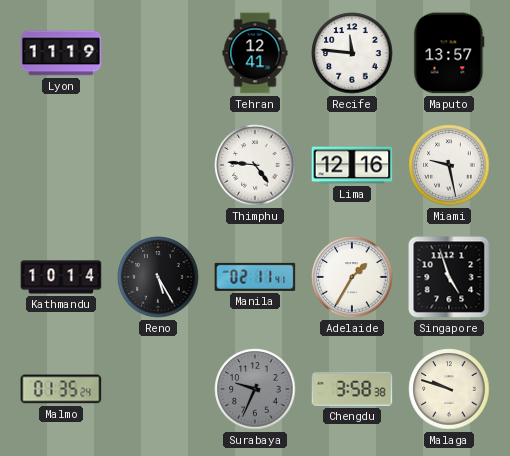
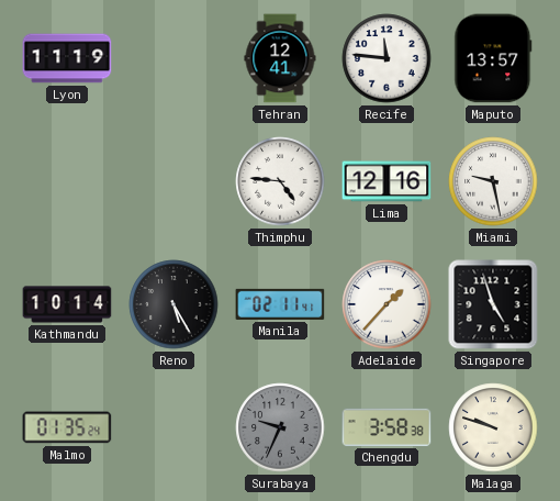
Adelaide: 1:35 -> 1:37 (387, 304)
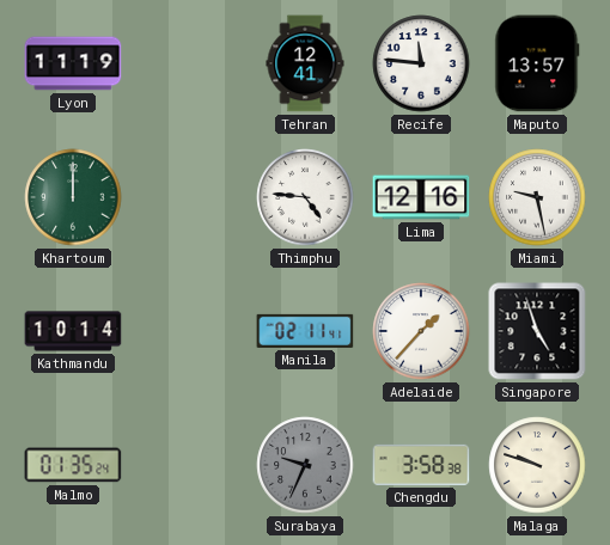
Khartoum: none -> 12:00 (73, 197)
Reno: 5:25 -> none (173, 304)
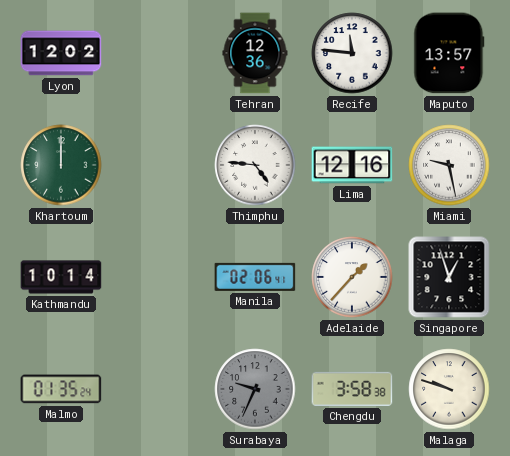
Lyon: 11:19 -> 12:02 (61, 53)
Tehran: 12:41 -> 12:36 (255, 53)
Manila: 02:11 -> 02:06 (255, 277)
Singapore: 4:57 -> 12:57 (449, 277)
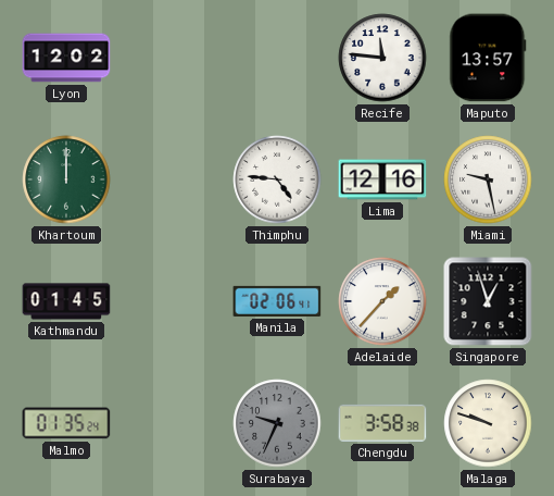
Tehran: 12:36 -> none (255, 53)
Kathmandu: 10:14 -> 01:45 (66, 301)
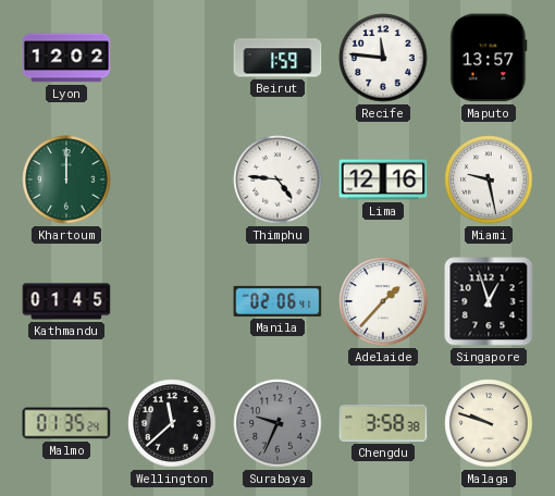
Beirut: none -> 1:59 (277, 58)
Wellington: none -> 11:38 (172, 423)
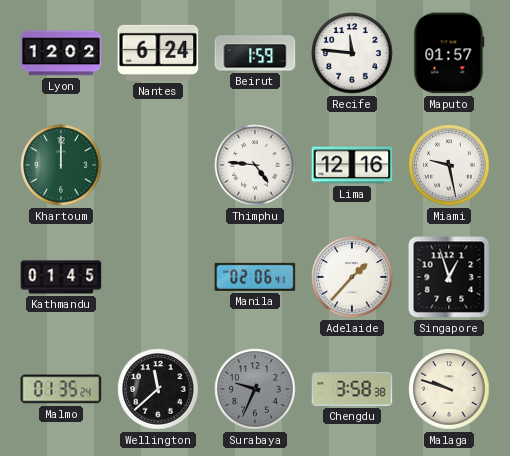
Nantes: none -> 6:24 (158, 53)
Maputo: 13:57 -> 01:57 (449, 53)
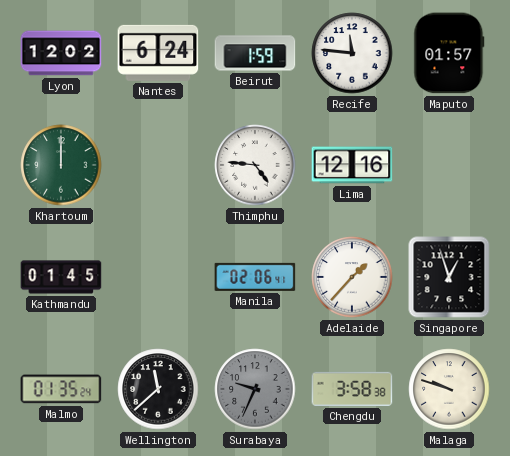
Miami: 9:28 -> none (449, 165)
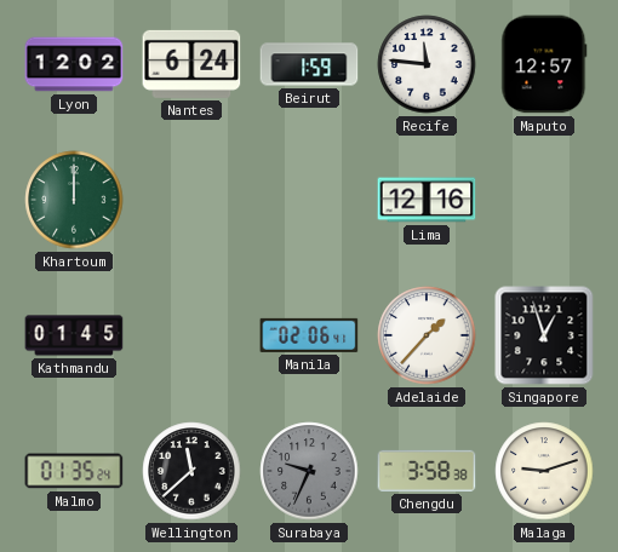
Maputo: 01:57 -> 12:57 (544, 64)
Thimphu: 4:46 -> none (255, 165)
Malaga: 9:48 -> 9:12 (544, 471)
